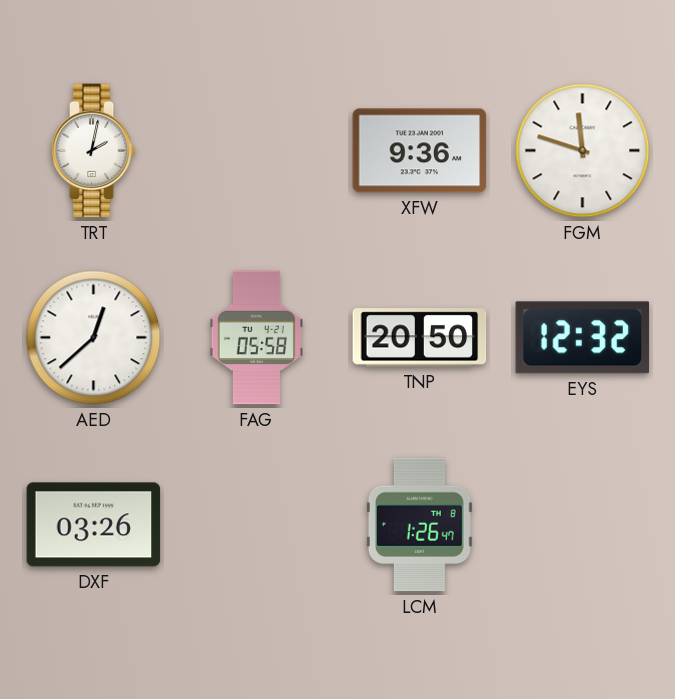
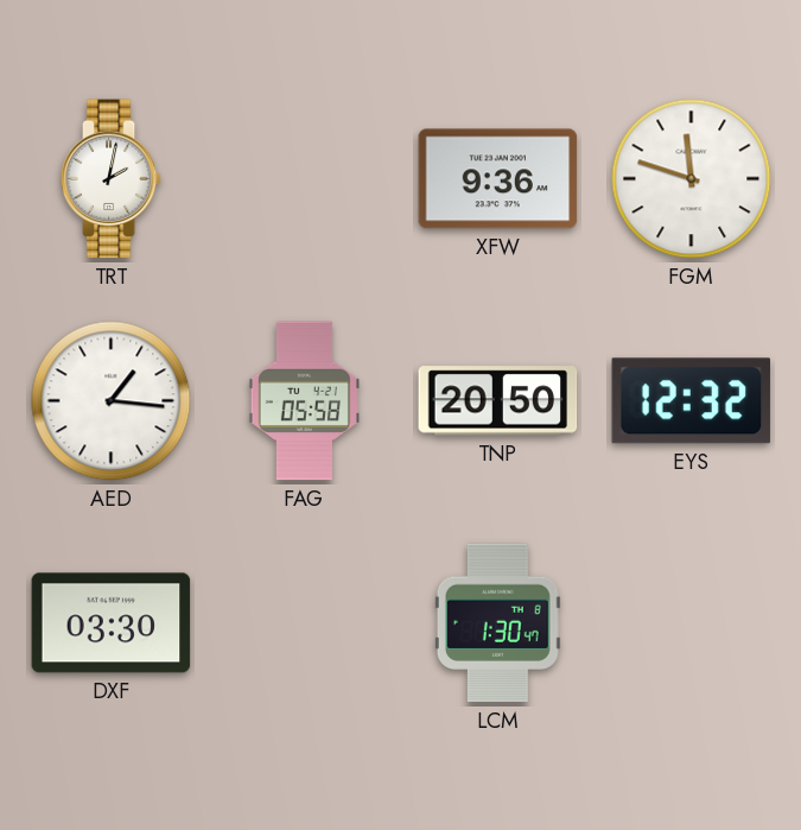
AED: 12:38 -> 1:16 (112, 401)
DXF: 03:26 -> 03:30 (112, 623)
LCM: 1:26 -> 1:30 (497, 623)
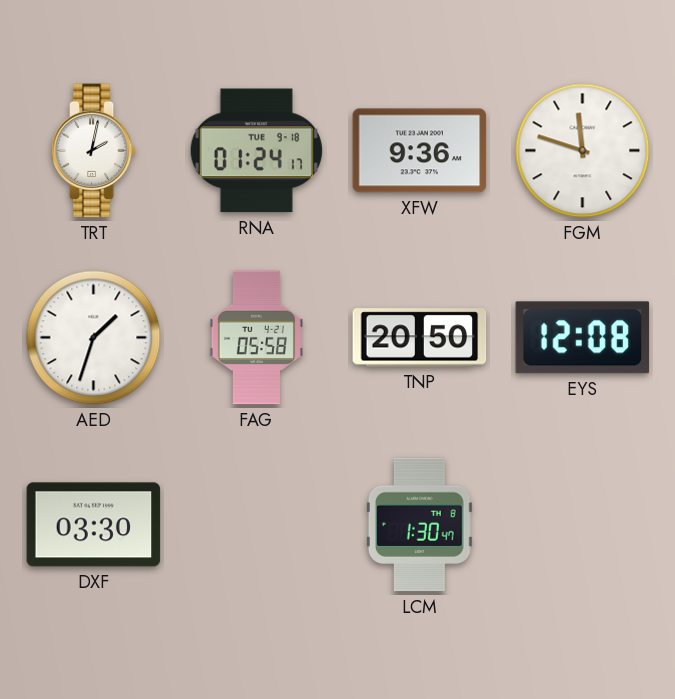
RNA: none -> 01:24 (256, 151)
AED: 1:16 -> 1:33 (94, 338)
EYS: 12:32 -> 12:08 (583, 338)
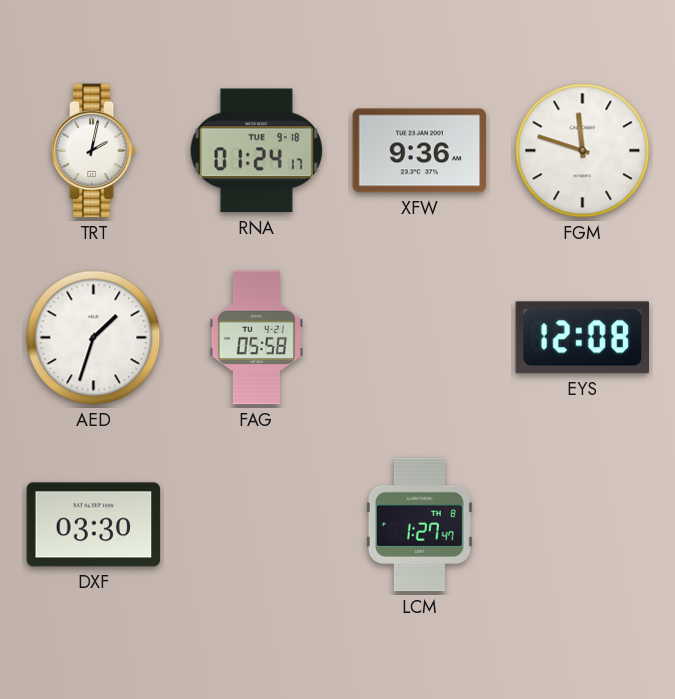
TNP: 20:50 -> none (420, 338)
LCM: 1:30 -> 1:27 (419, 525)
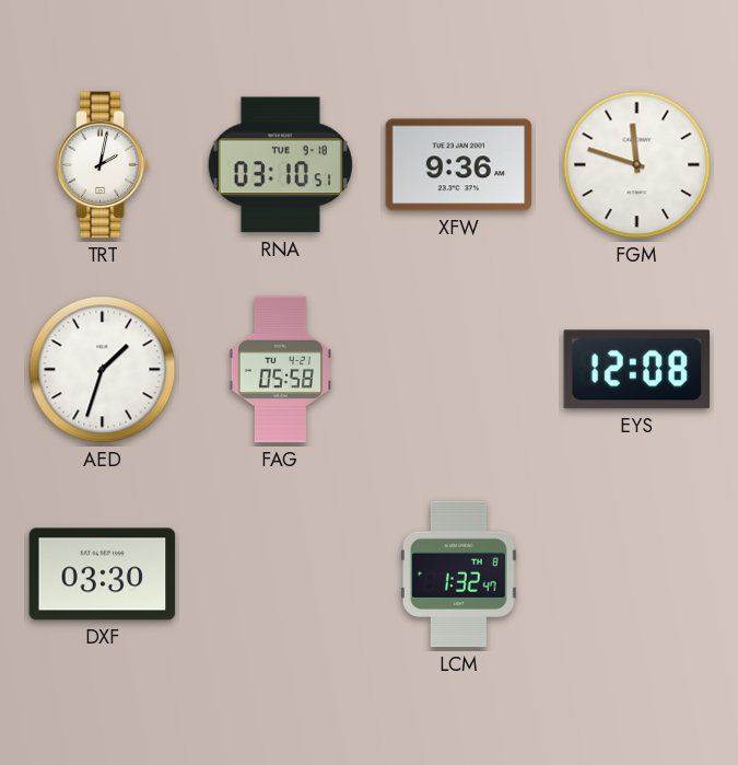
RNA: 01:24 -> 03:10 (280, 165)
LCM: 1:27 -> 1:32 (458, 575)
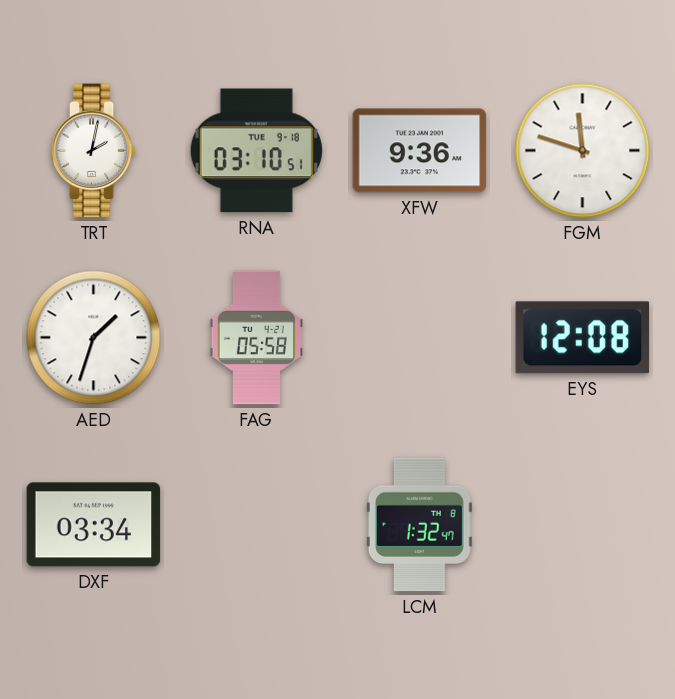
DXF: 03:30 -> 03:34 (94, 525)
